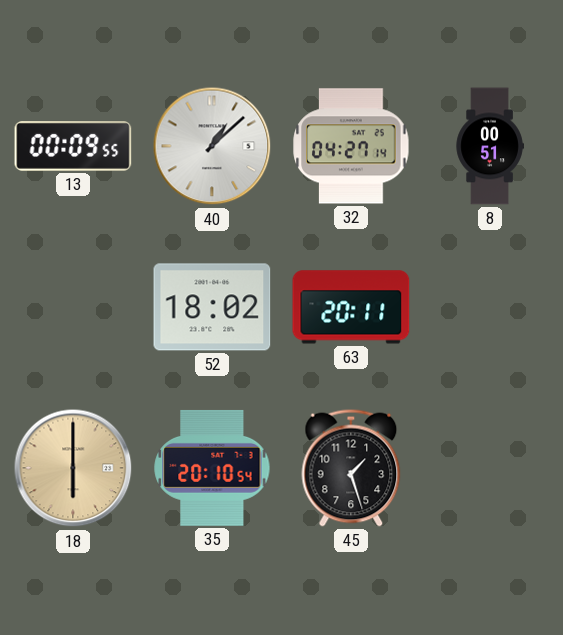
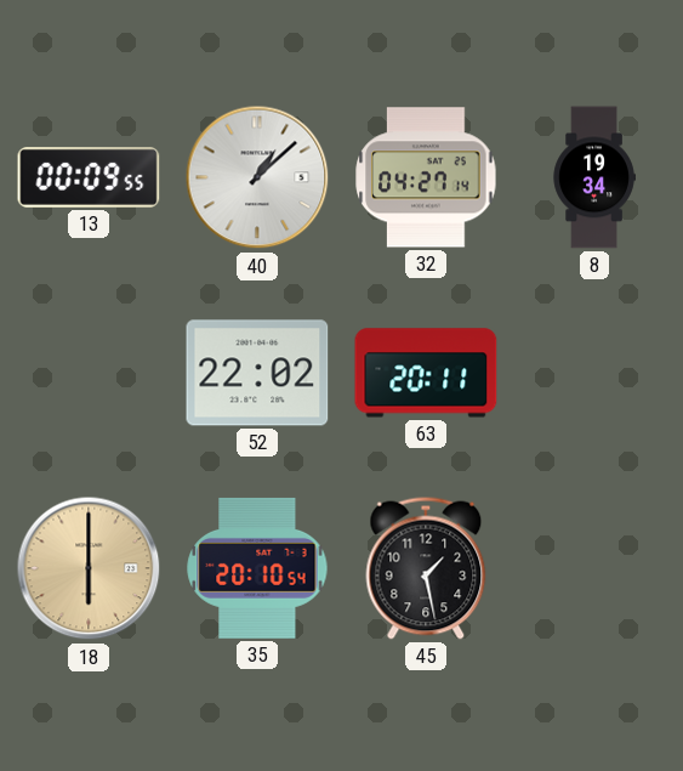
8: 00:51 -> 19:34 (594, 177)
52: 18:02 -> 22:02 (257, 373)
45: 1:27 -> 1:28 (426, 568)
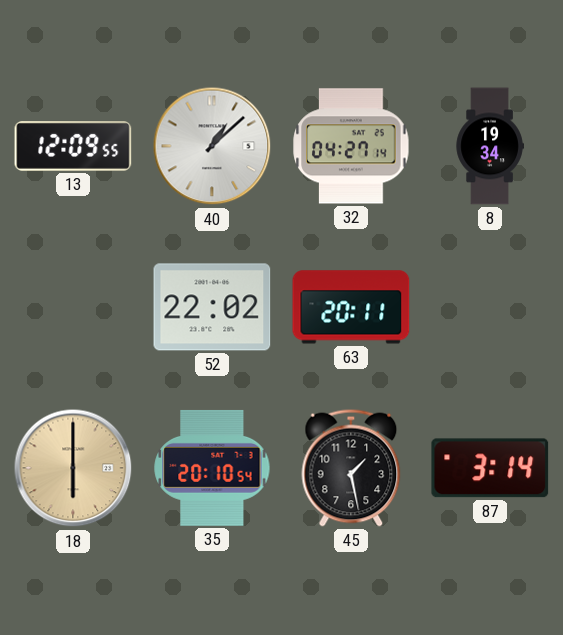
13: 00:09 -> 12:09 (73, 147)
87: none -> 3:14 (490, 468)
